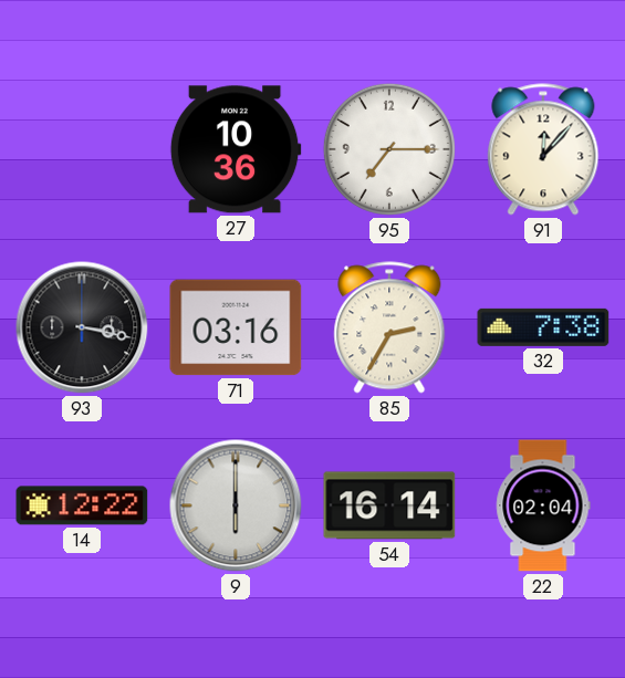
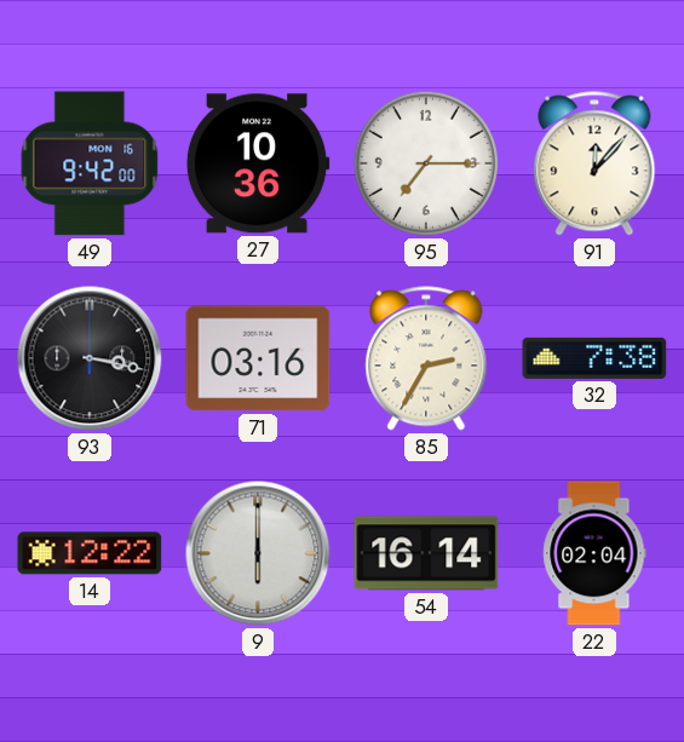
49: none -> 9:42 (90, 163)
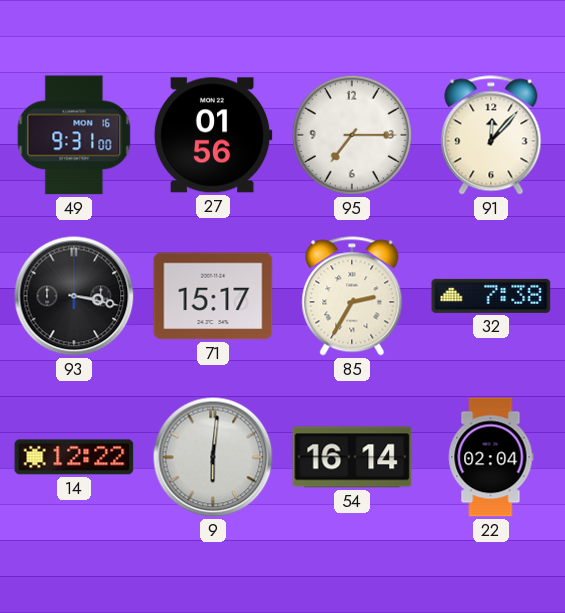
49: 9:42 -> 9:31 (74, 135)
27: 10:36 -> 01:56 (213, 135)
71: 03:16 -> 15:17 (213, 296)
9: 6:00 -> 6:01 (213, 457)
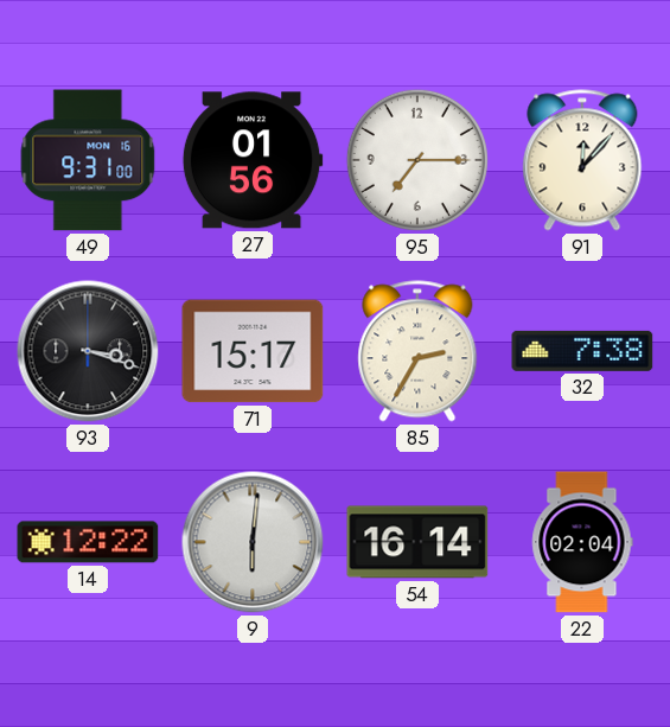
93: 3:17 -> 3:18 (88, 351)
